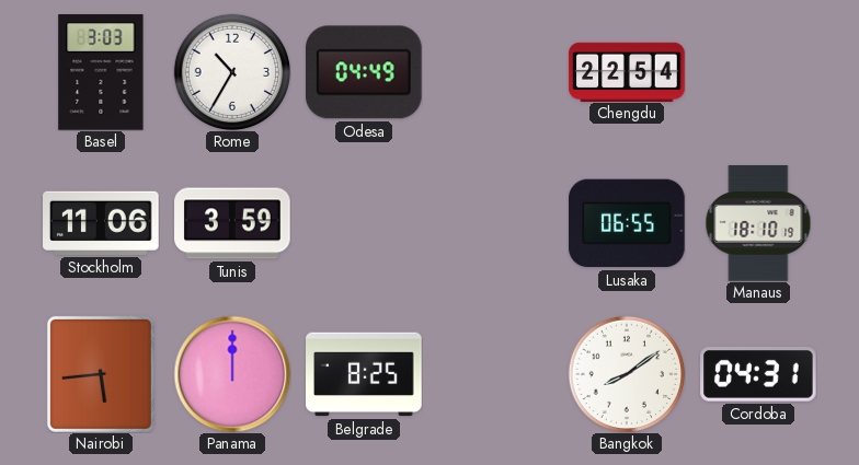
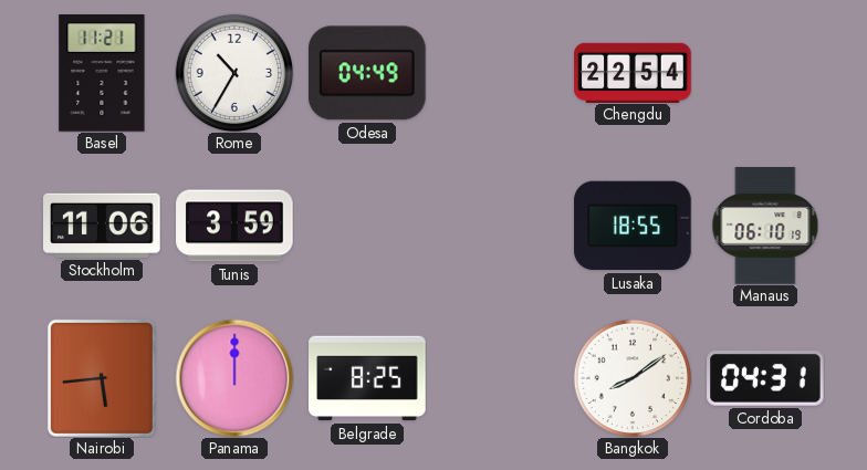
Basel: 3:03 -> 11:21 (102, 73)
Lusaka: 06:55 -> 18:55 (633, 226)
Manaus: 18:10 -> 06:10 (765, 226)
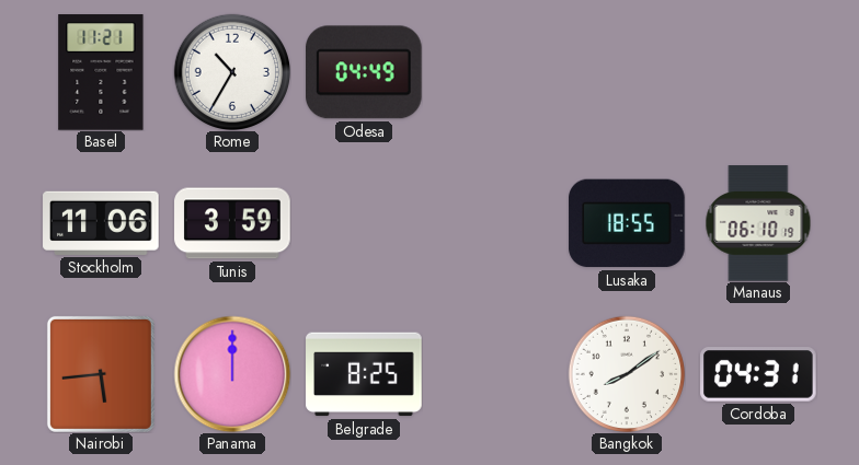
Chengdu: 22:54 -> none (633, 72)
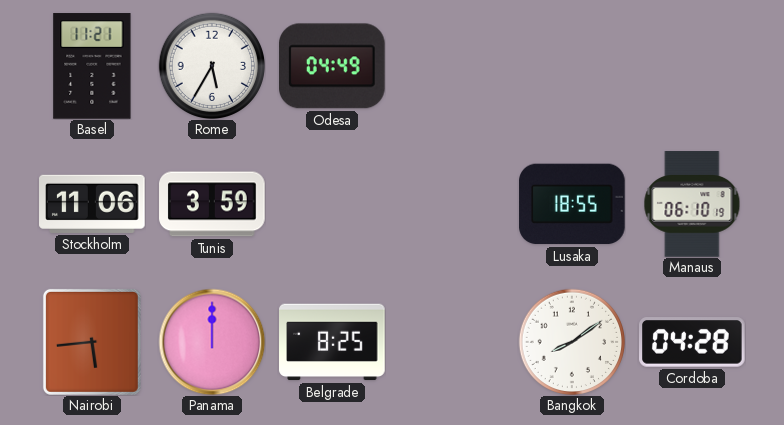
Rome: 10:35 -> 5:35 (211, 65)
Cordoba: 04:31 -> 04:28 (692, 342)
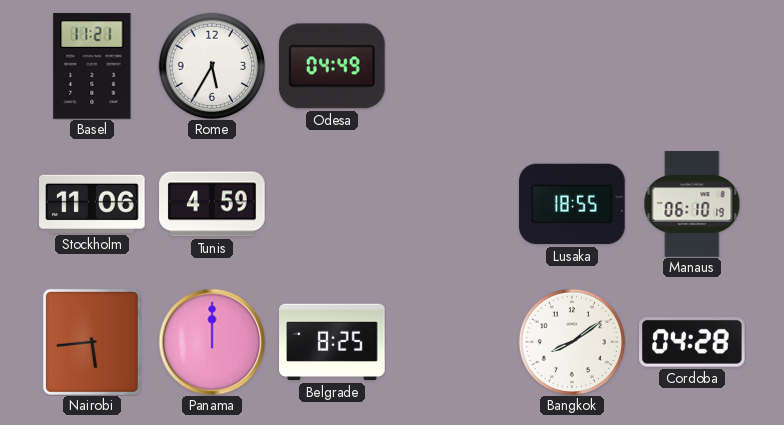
Tunis: 3:59 -> 4:59 (212, 204)
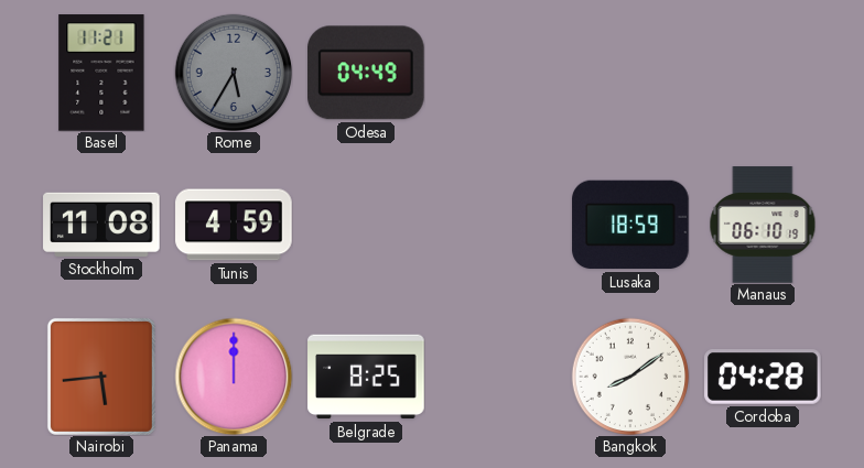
Rome dial: white -> grey (233, 72)
Stockholm: 11:06 -> 11:08 (101, 225)
Lusaka: 18:55 -> 18:59 (630, 225)
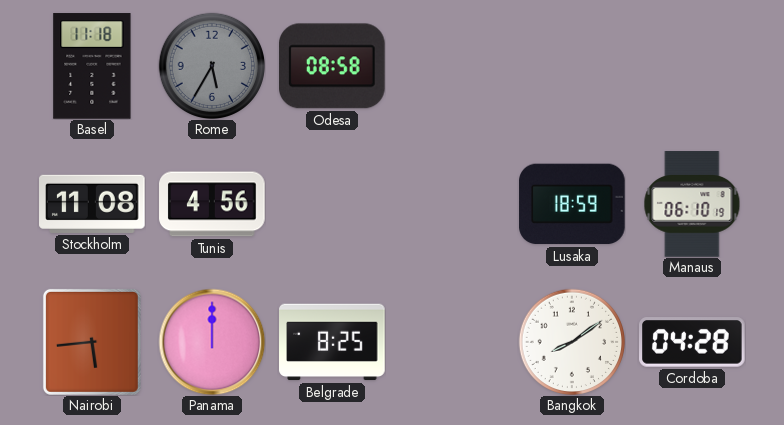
Basel: 11:21 -> 11:18 (92, 66)
Odesa: 04:49 -> 08:58 (333, 66)
Tunis: 4:59 -> 4:56 (212, 204)
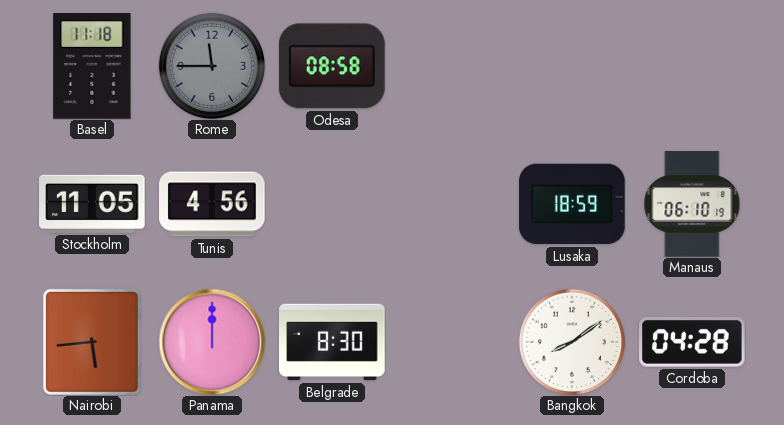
Rome: 5:35 -> 11:45 (211, 65)
Stockholm: 11:08 -> 11:05 (92, 204)
Belgrade: 8:25 -> 8:30 (332, 342)
